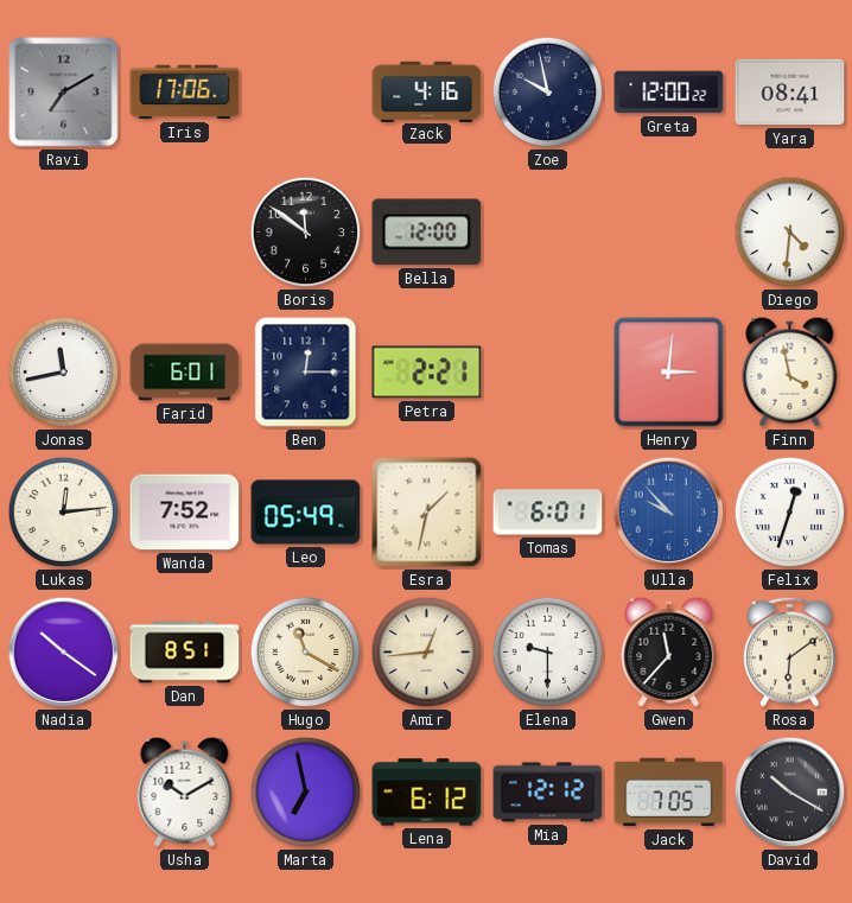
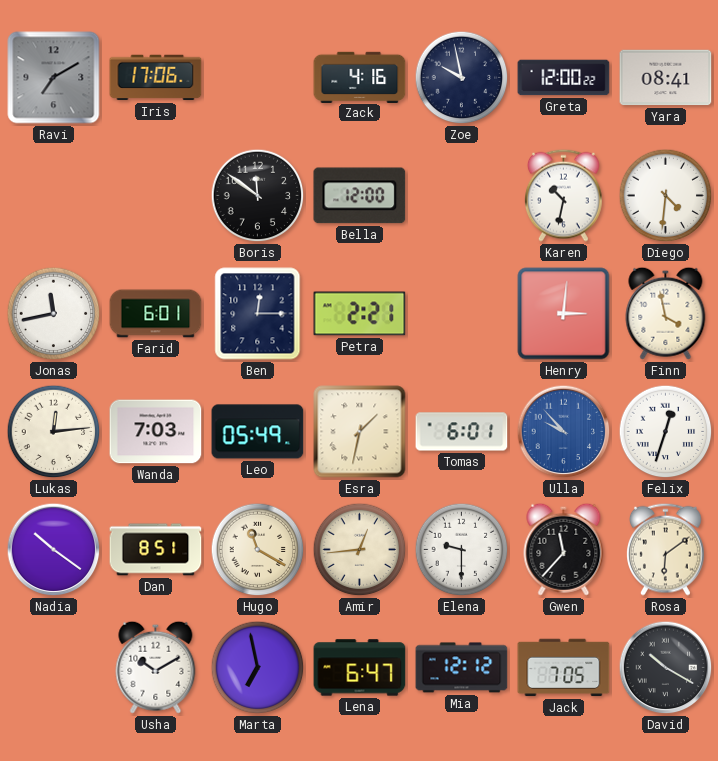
Karen: none -> 10:32 (564, 195)
Wanda: 7:52 -> 7:03 (156, 432)
Lena: 6:12 -> 6:47 (360, 668)
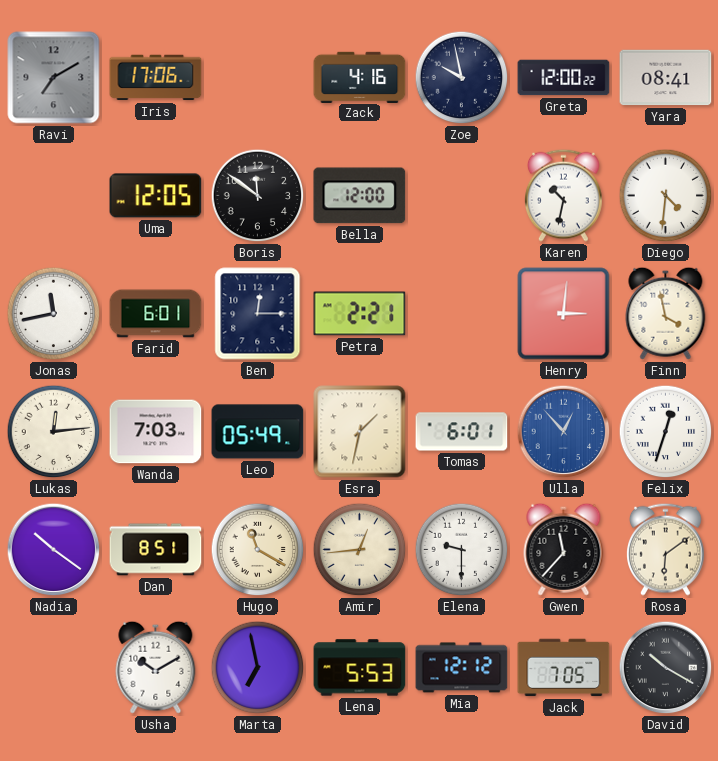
Uma: none -> 12:05 (156, 196)
Ulla: 9:53 -> 12:53 (564, 432)
Lena: 6:47 -> 5:53 (360, 668)
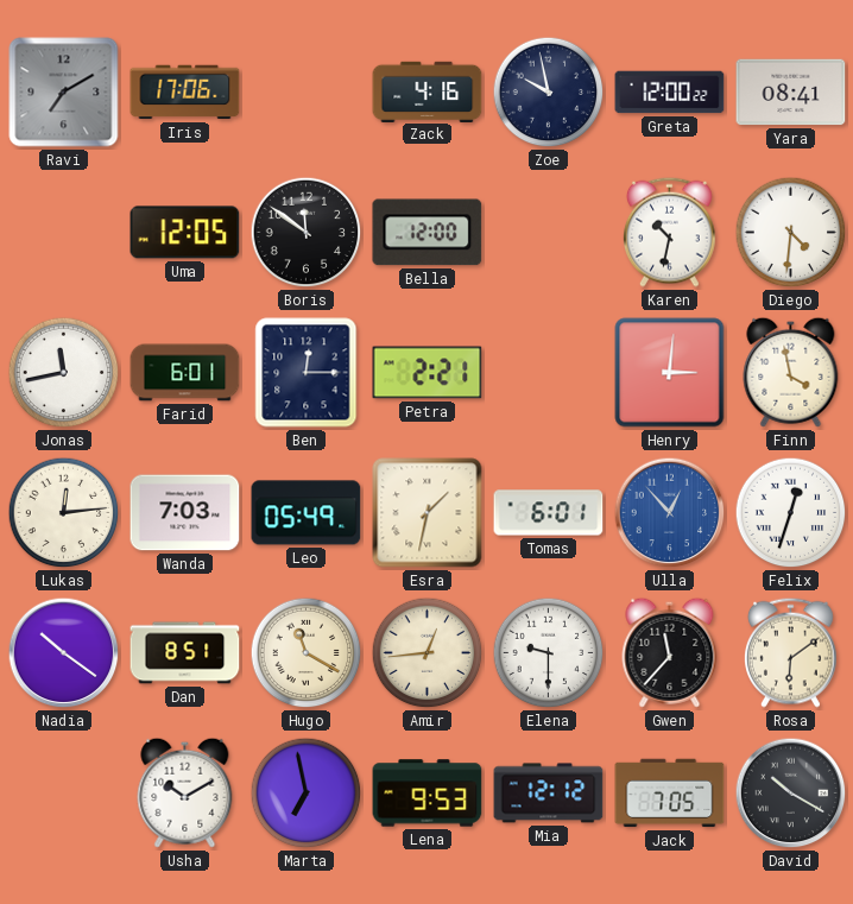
Lena: 5:53 -> 9:53 (428, 794)
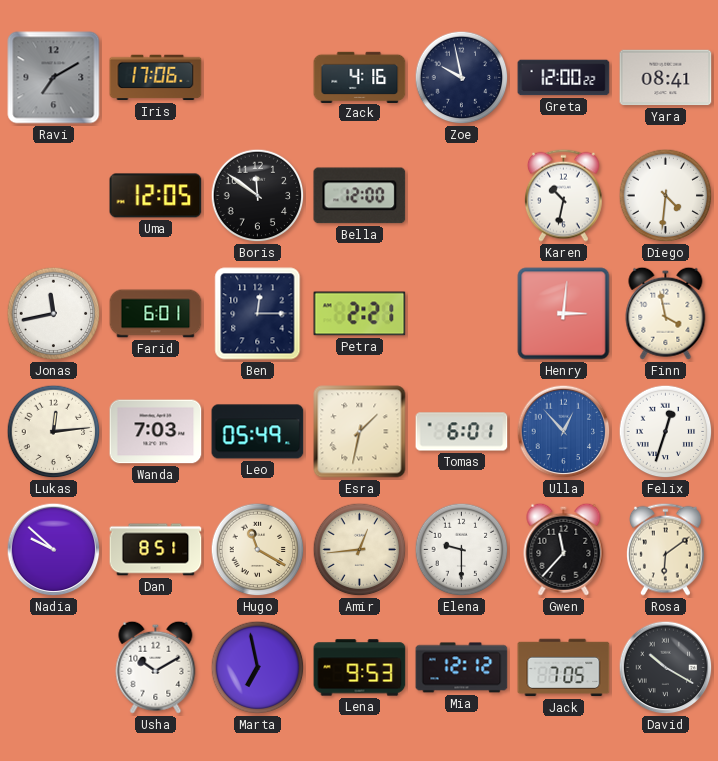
Nadia: 10:21 -> 9:52 (54, 550)
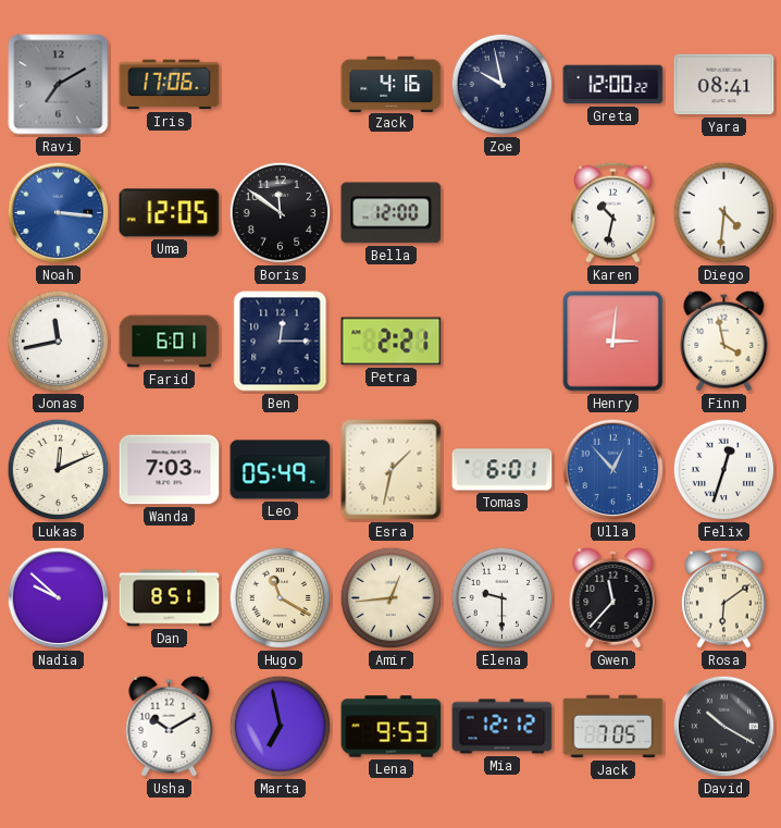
Noah: none -> 3:16 (59, 213)
Lukas: 12:14 -> 12:11 (59, 470)
